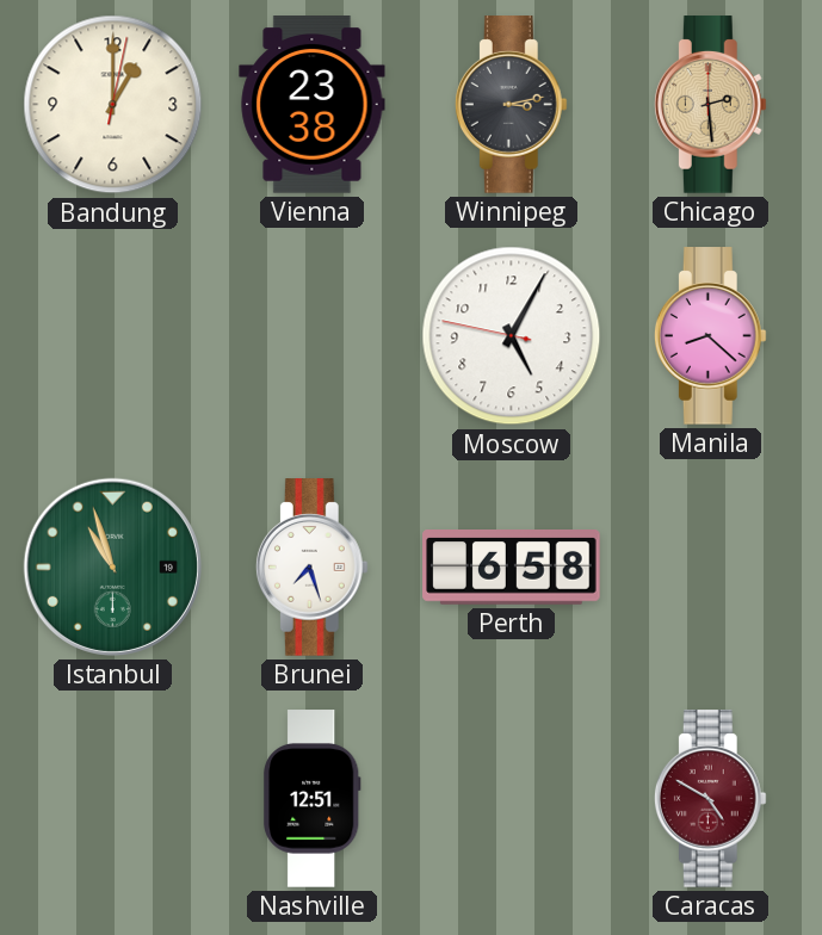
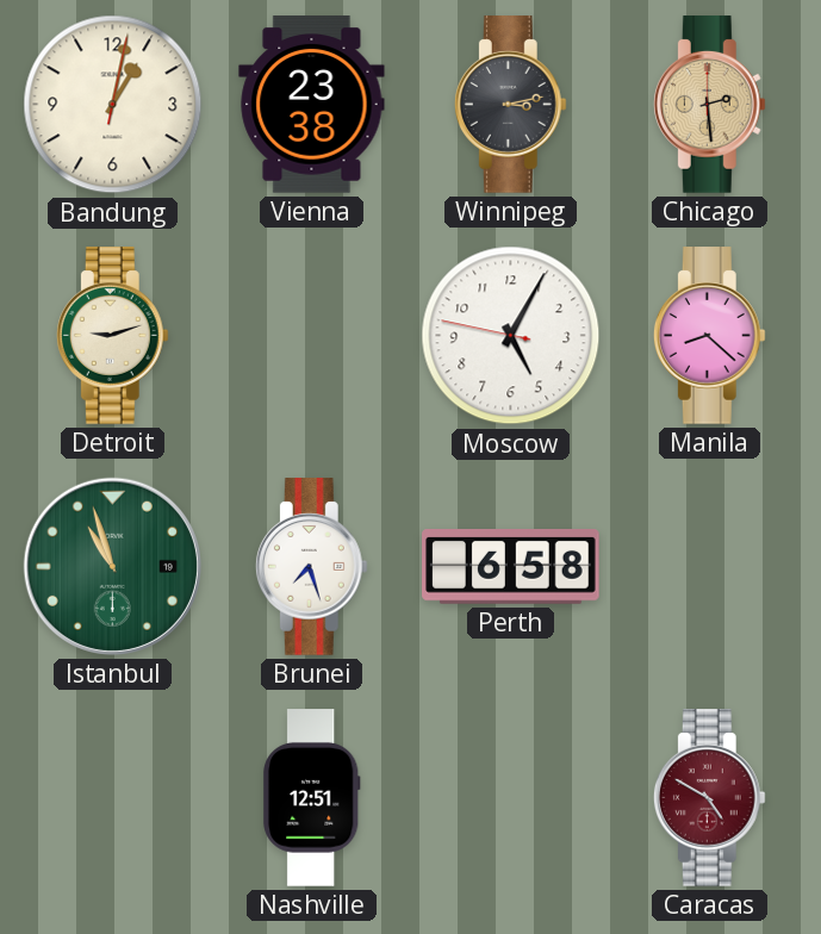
Bandung: 1:00 -> 1:02 (113, 105)
Detroit: none -> 9:12 (112, 336)
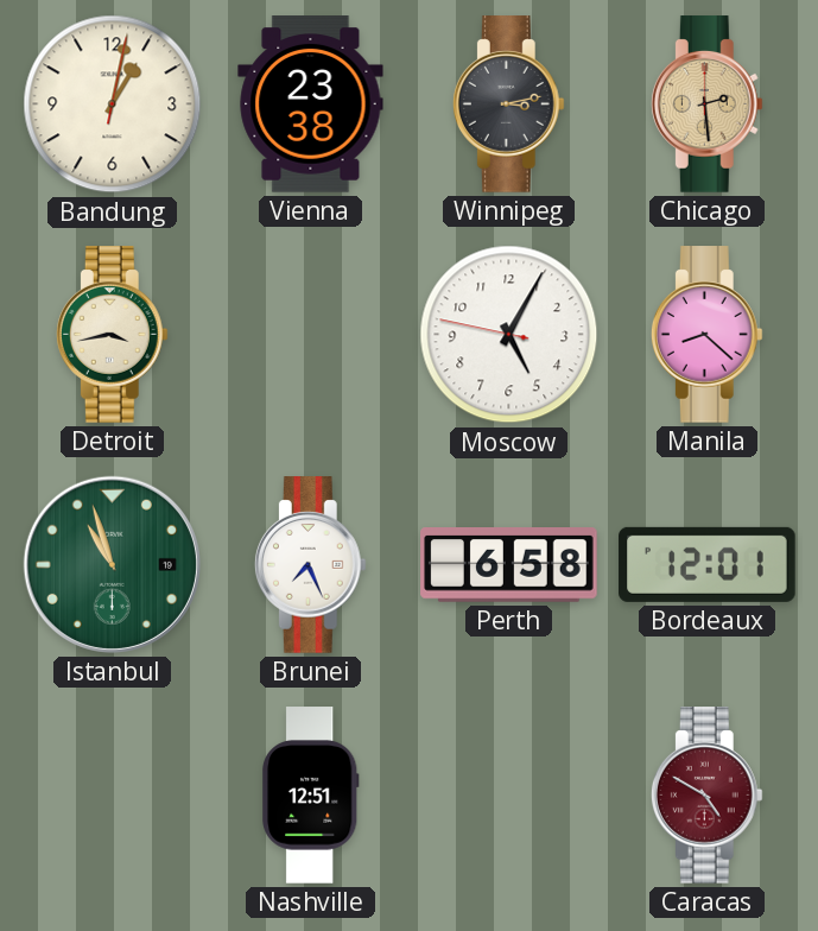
Detroit: 9:12 -> 3:43 (112, 335)
Brunei: 7:27 -> 7:26 (310, 565)
Bordeaux: none -> 12:01 (708, 564)
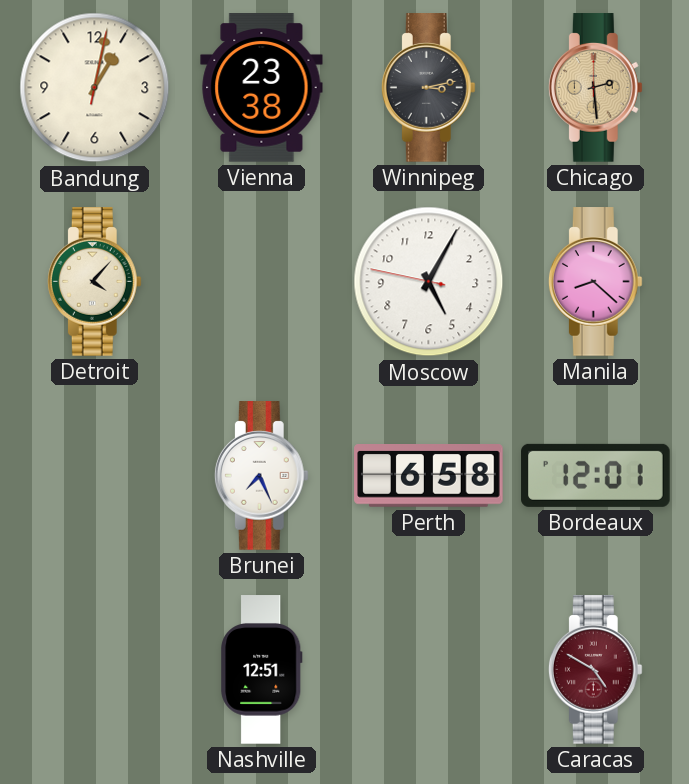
Detroit: 3:43 -> 4:07 (94, 282)
Istanbul: 10:57 -> none (112, 564)
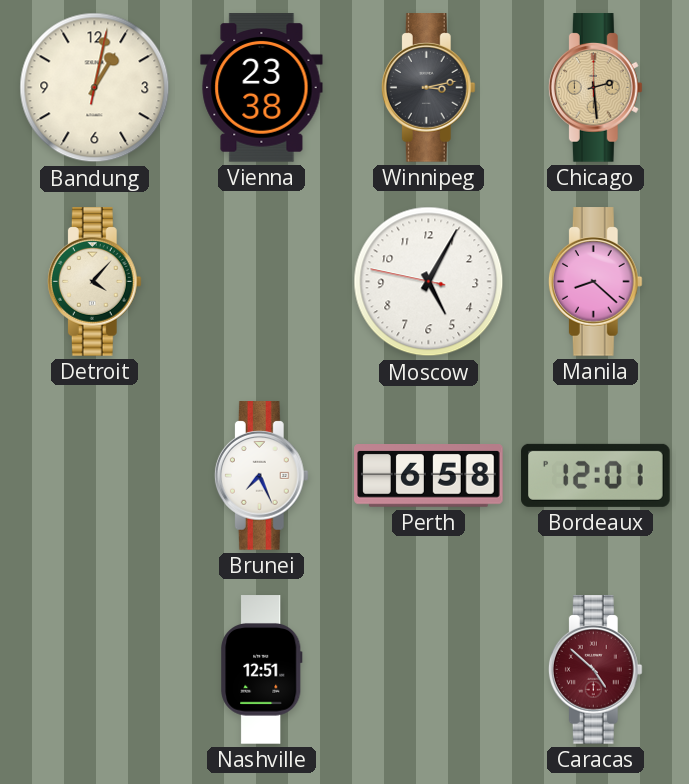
Caracas: 4:50 -> 4:52 (595, 670)
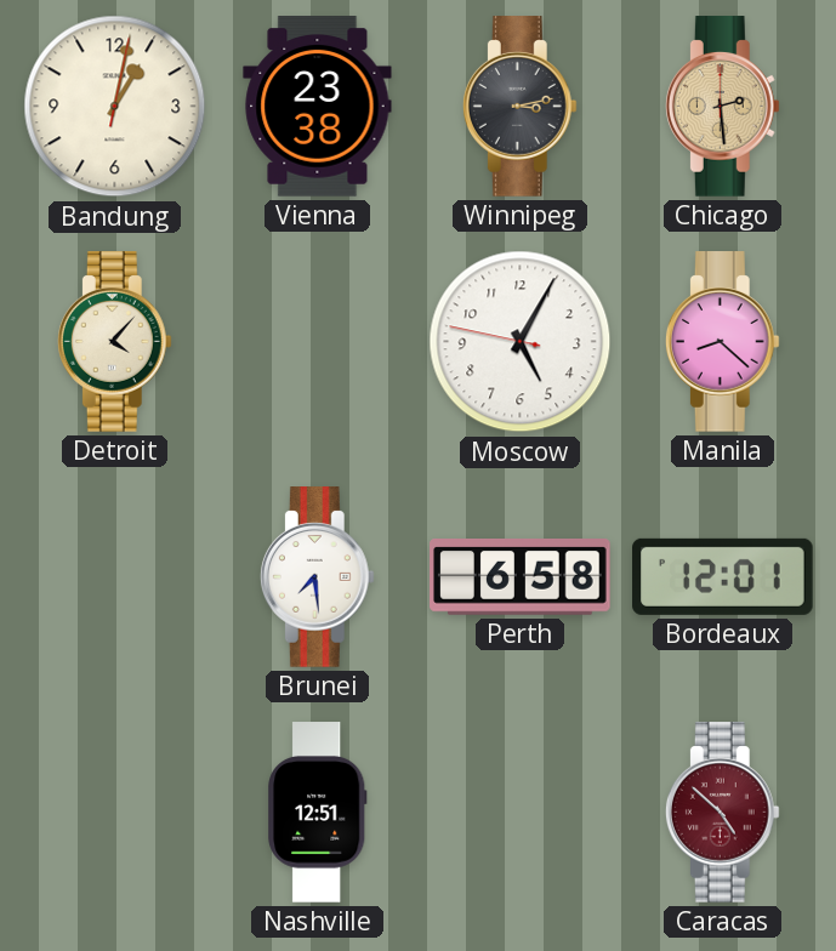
Brunei: 7:26 -> 7:29 (317, 577)
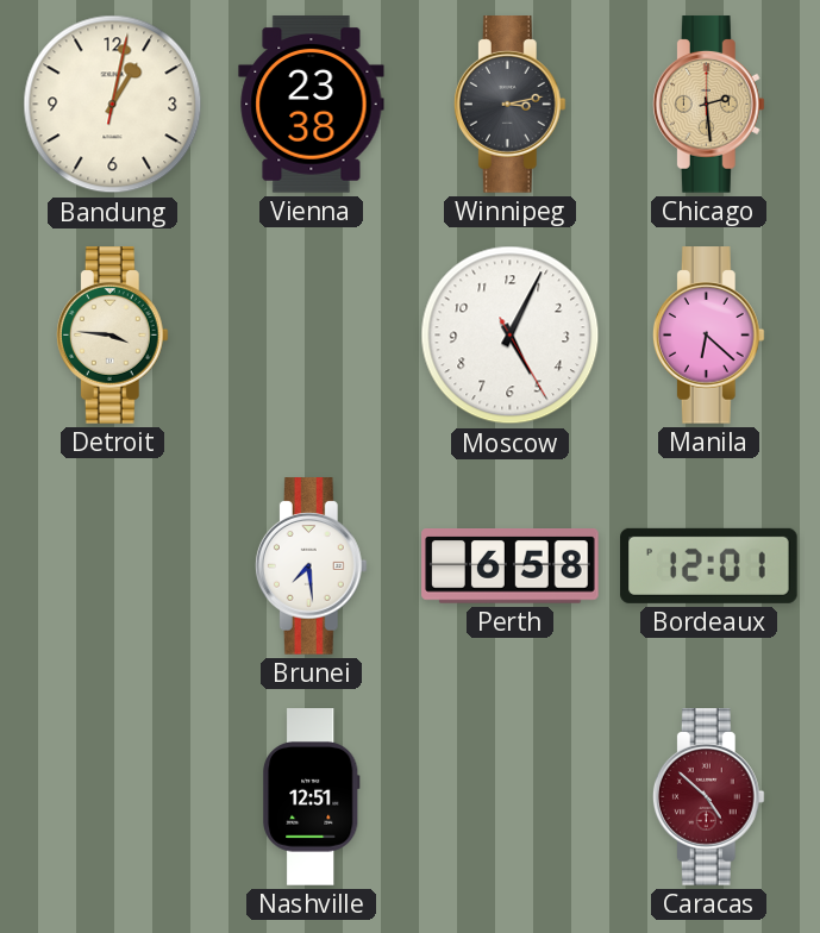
Detroit: 4:07 -> 3:46 (112, 336)
Moscow: 5:04:47 -> 5:04:25 (511, 336)
Manila: 8:22 -> 6:22 (708, 336)
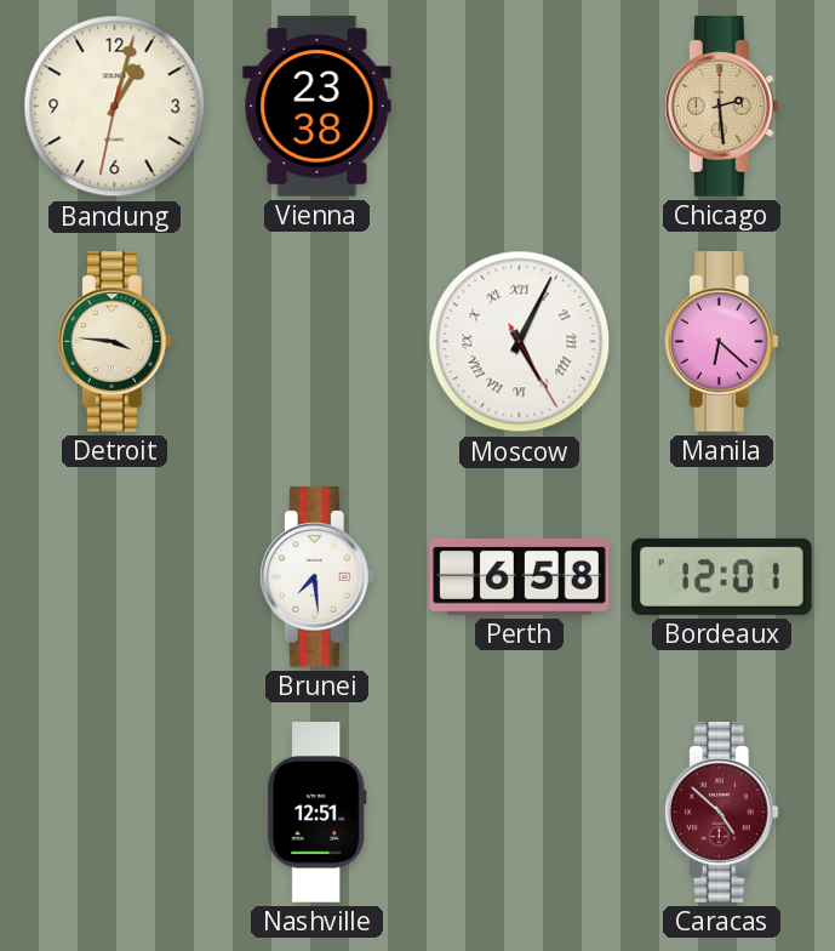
Bandung: 1:02:02 -> 1:02:32 (115, 107)
Winnipeg: 3:13 -> none (509, 105)
Moscow numerals: Arabic -> Roman (520, 342)
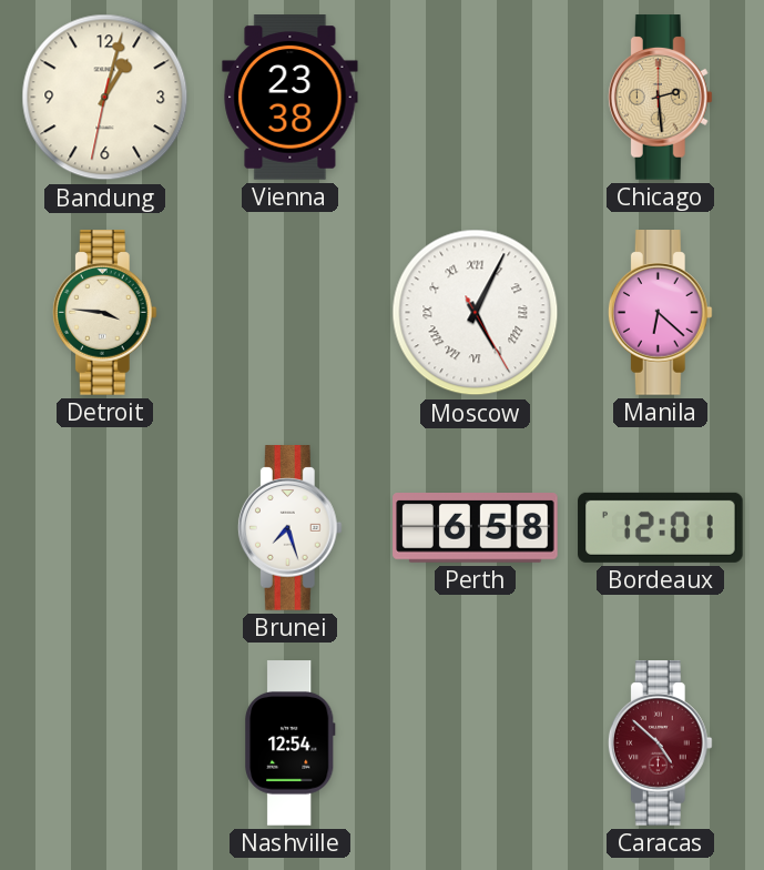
Brunei: 7:29 -> 7:27 (289, 528)
Nashville: 12:51 -> 12:54 (291, 743)
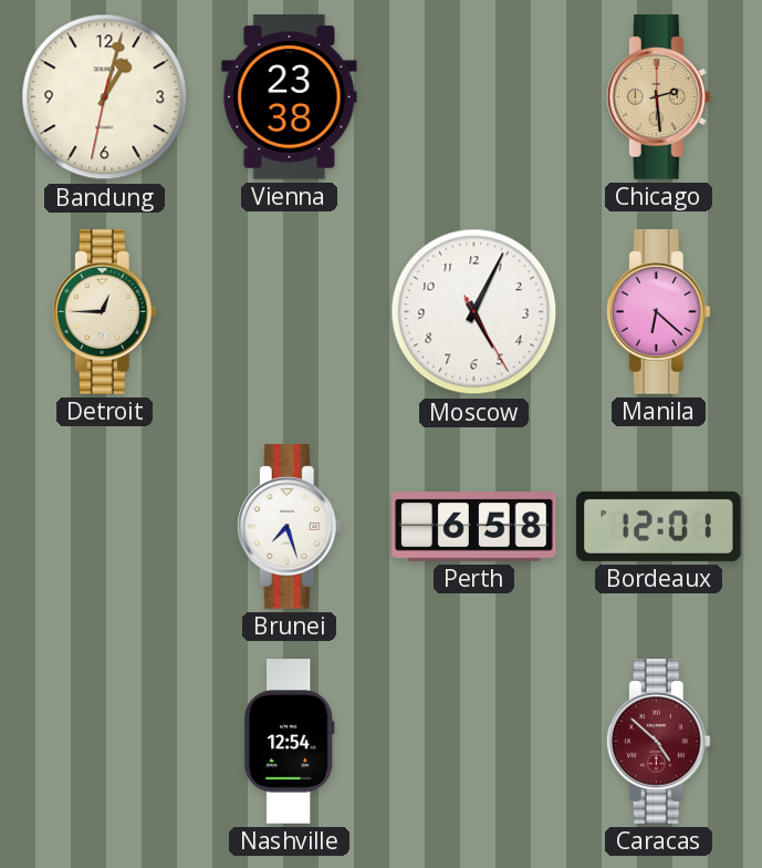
Detroit: 3:46 -> 12:45 (104, 312)
Moscow numerals: Roman -> Arabic (474, 312)
